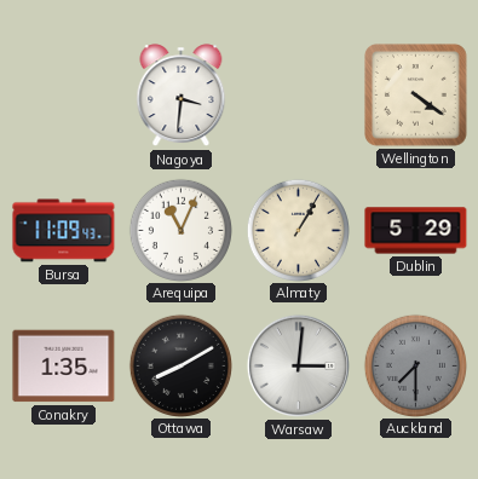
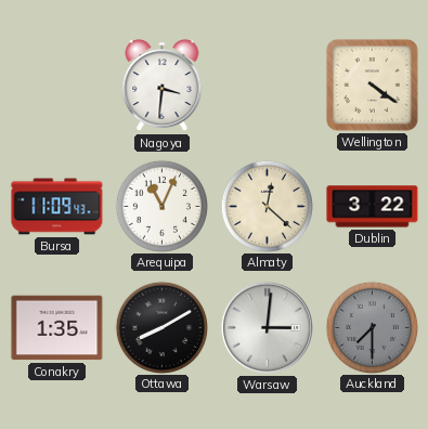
Almaty: 1:05 -> 12:22 (267, 206)
Dublin: 5:29 -> 3:22 (373, 207)
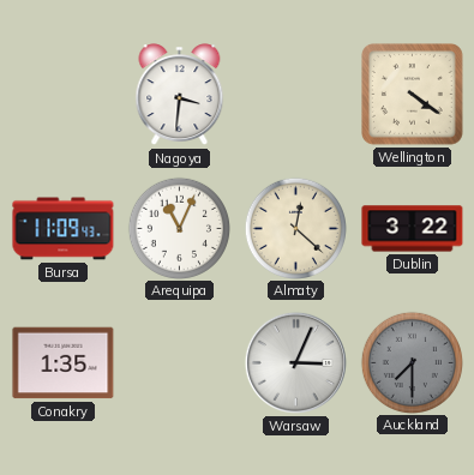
Ottawa: 8:10 -> none (161, 327)
Warsaw: 3:01 -> 3:04 (295, 362)
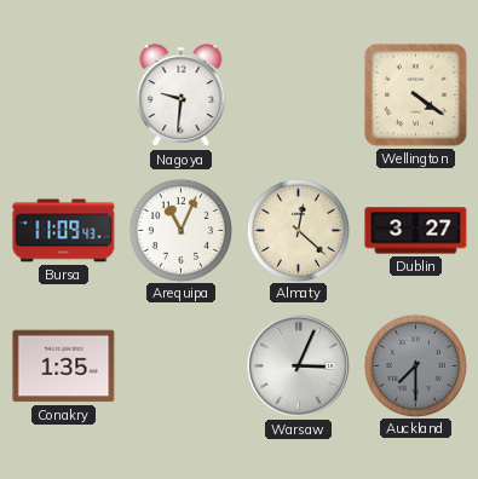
Nagoya: 3:31 -> 9:31 (182, 96)
Dublin: 3:22 -> 3:27 (416, 231)
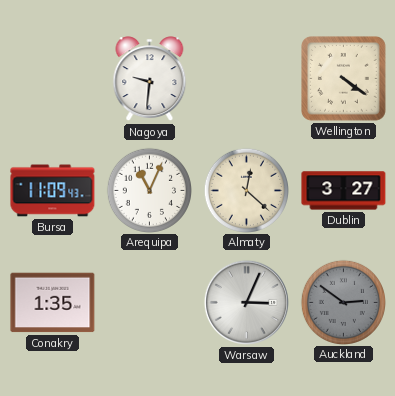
Auckland: 7:30 -> 2:51 (343, 302)
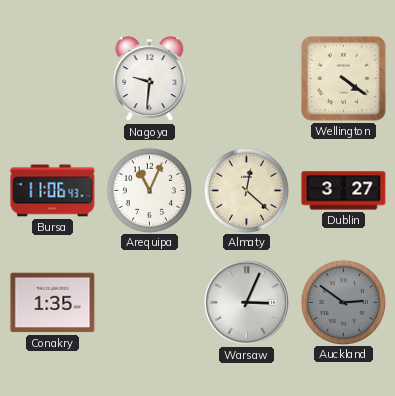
Bursa: 11:09 -> 11:06 (53, 191)
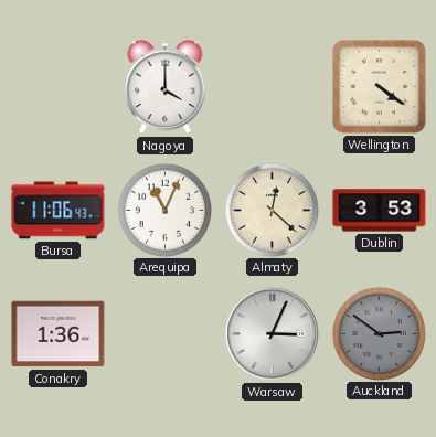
Nagoya: 9:31 -> 4:00 (166, 87)
Dublin: 3:27 -> 3:53 (380, 211)
Conakry: 1:35 -> 1:36 (59, 334)
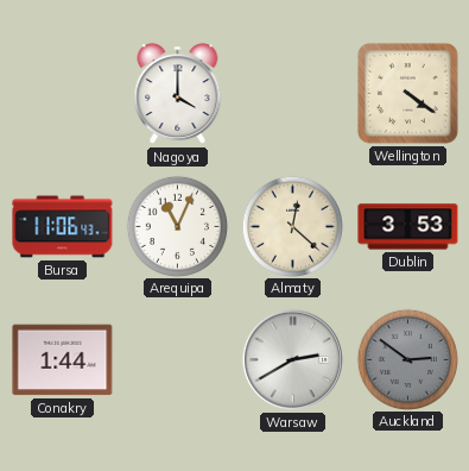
Conakry: 1:36 -> 1:44 (63, 360)
Warsaw: 3:04 -> 2:40 (292, 359)
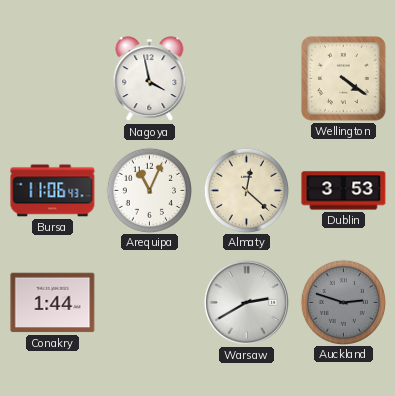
Nagoya: 4:00 -> 3:58 (150, 79)
Auckland: 2:51 -> 2:48 (343, 302)
